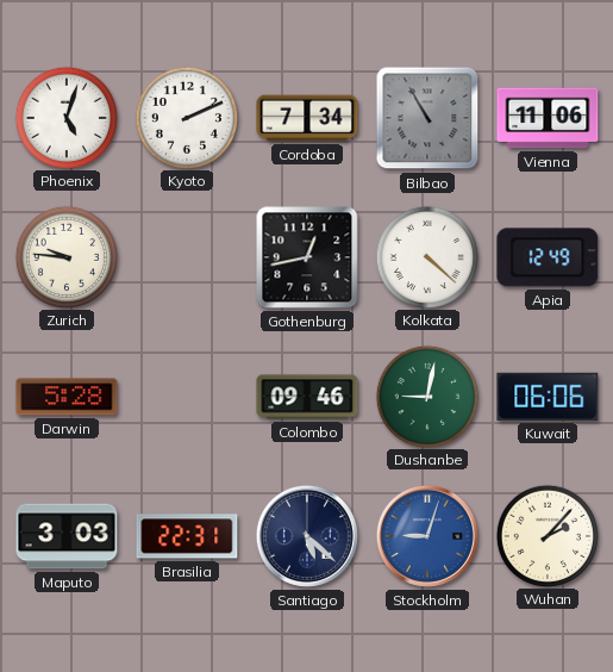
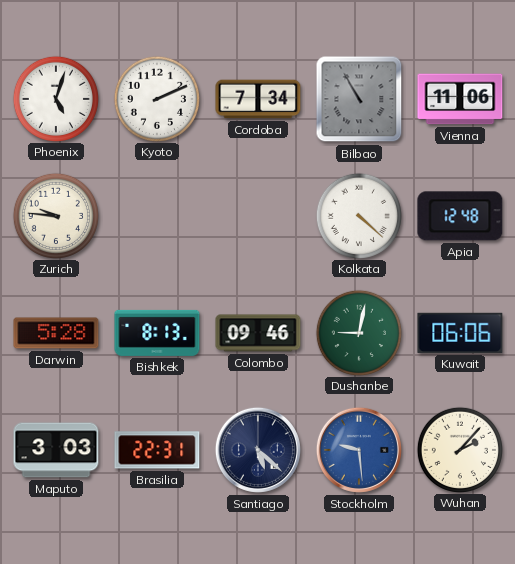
Gothenburg: 12:43 -> none (307, 257)
Apia: 12:49 -> 12:48 (460, 216)
Bishkek: none -> 8:13 (157, 333)
Stockholm: 9:03 -> 9:29 (359, 450)
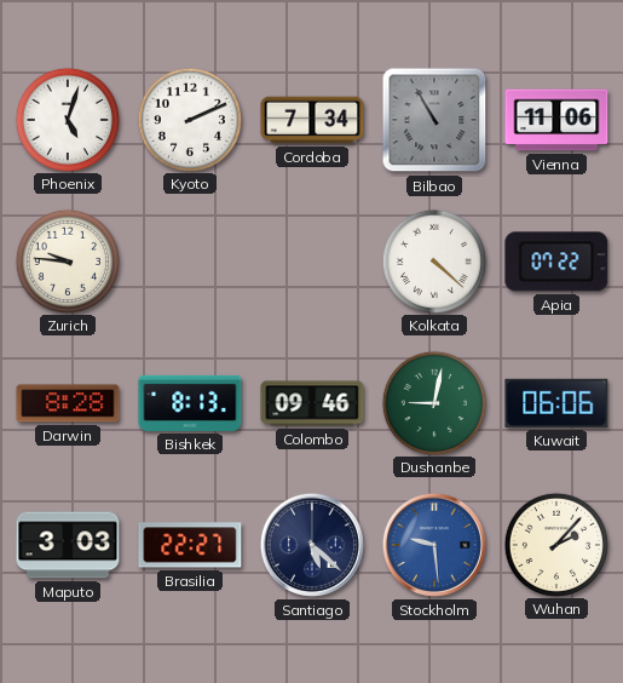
Apia: 12:48 -> 07:22 (556, 262)
Darwin: 5:28 -> 8:28 (68, 403)
Brasilia: 22:31 -> 22:27 (190, 545)
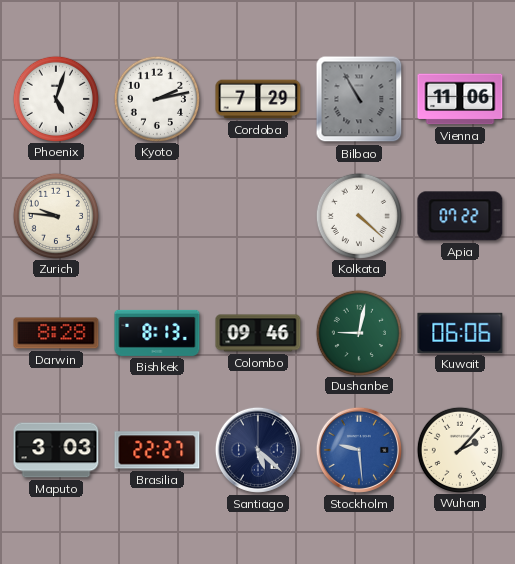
Kyoto: 2:11 -> 2:13 (156, 98)
Cordoba: 7:34 -> 7:29 (258, 99)
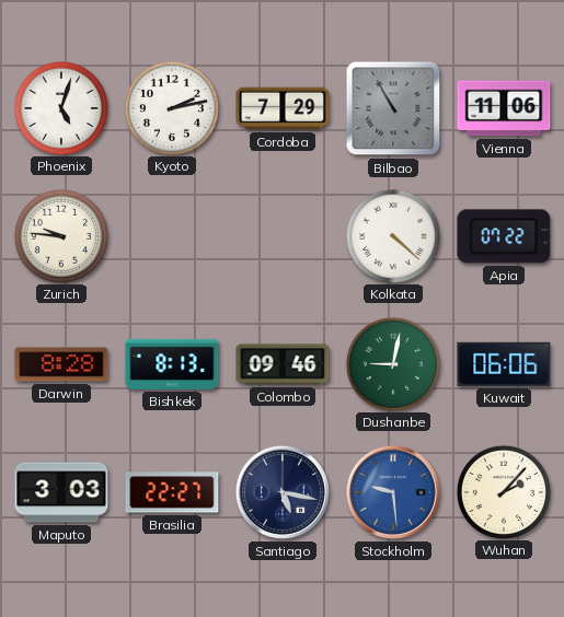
Santiago: 5:22 -> 5:17 (283, 492)
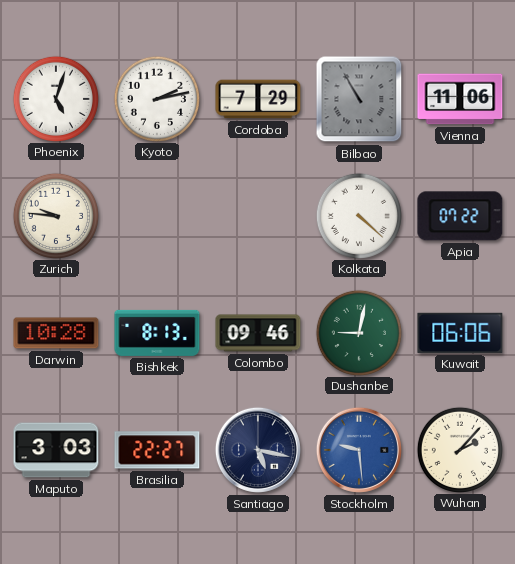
Darwin: 8:28 -> 10:28 (56, 333)
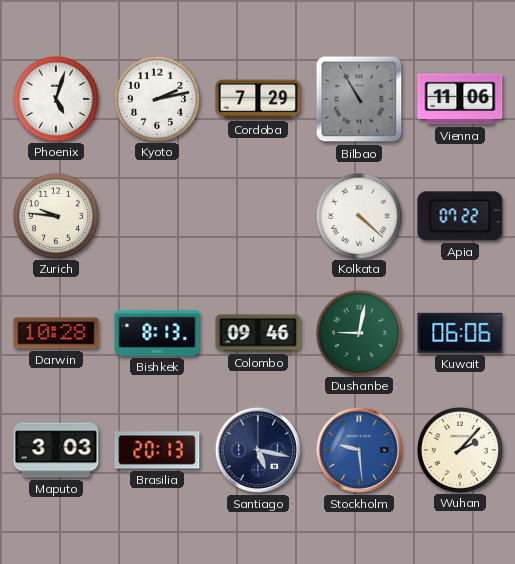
Brasilia: 22:27 -> 20:13 (157, 450)
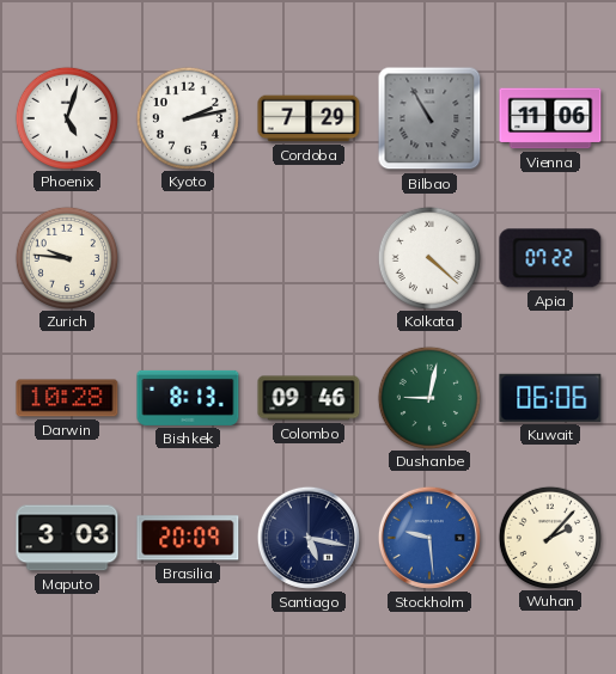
Brasilia: 20:13 -> 20:09 (188, 538)
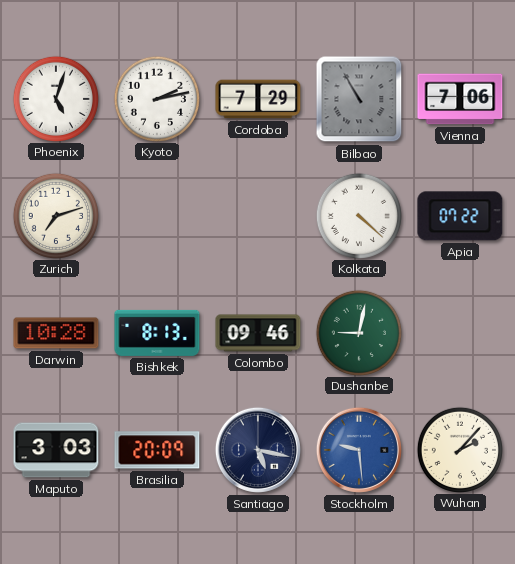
Vienna: 11:06 -> 7:06 (460, 99)
Zurich: 9:46 -> 7:12 (55, 215)
Kuwait: 06:06 -> none (550, 398)
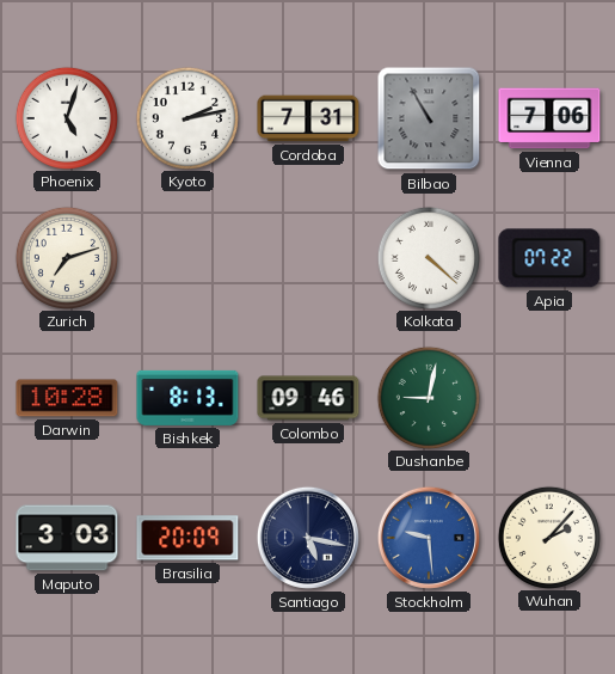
Cordoba: 7:29 -> 7:31 (308, 118)
